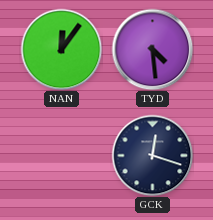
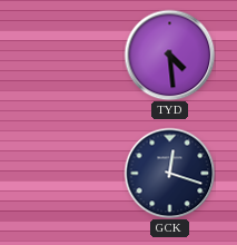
NAN: 12:06 -> none (61, 49)
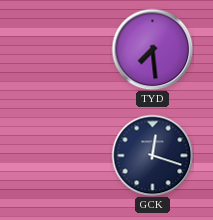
TYD: 4:29 -> 7:29 (152, 49)
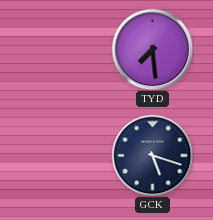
GCK: 12:18 -> 5:18 (152, 155)
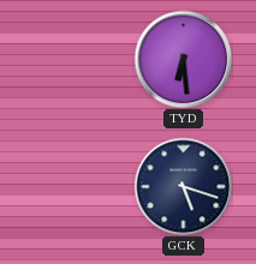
TYD: 7:29 -> 6:29 (183, 59)
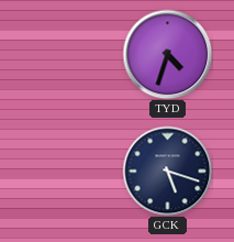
TYD: 6:29 -> 4:33 (167, 54)
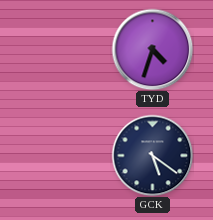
GCK: 5:18 -> 5:21 (152, 155)
